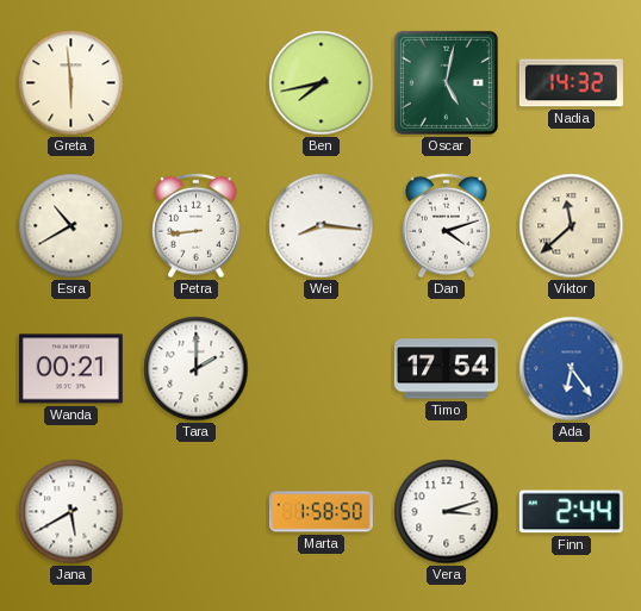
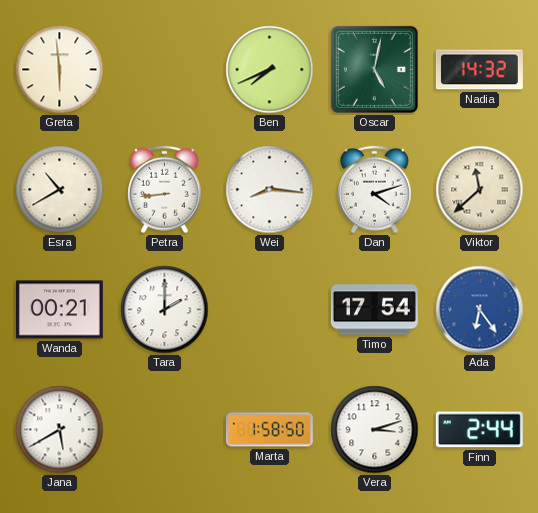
Ben: 7:43 -> 7:41 (270, 70)
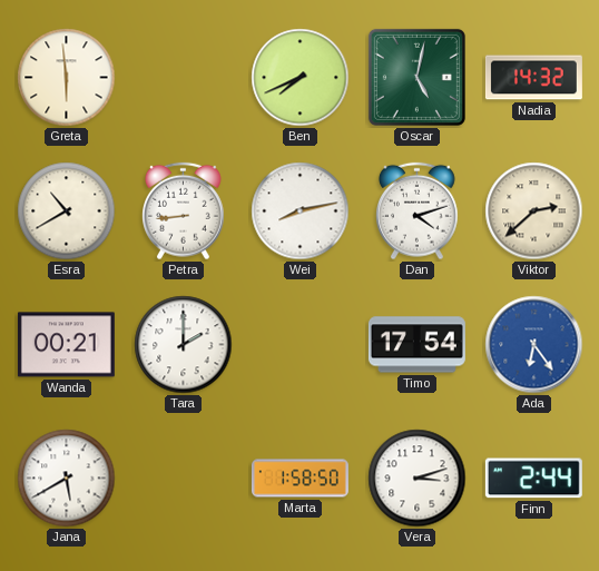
Wei: 8:16 -> 8:13 (301, 211)
Viktor: 11:38 -> 2:38 (534, 211)
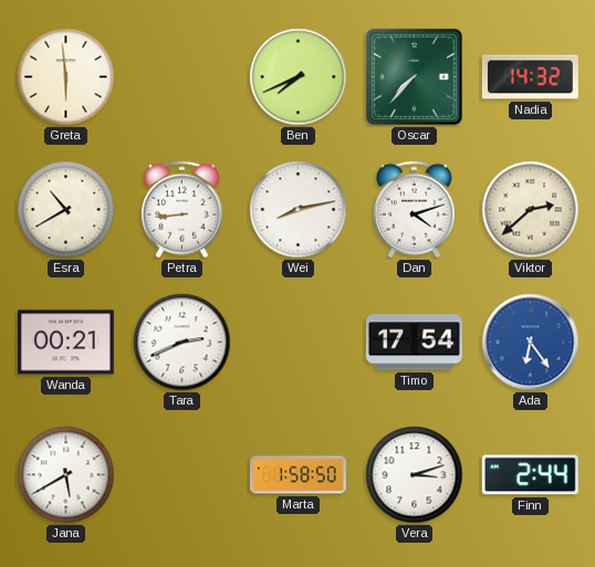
Oscar: 5:02 -> 7:37 (414, 76)
Tara: 2:00 -> 2:41 (182, 343)
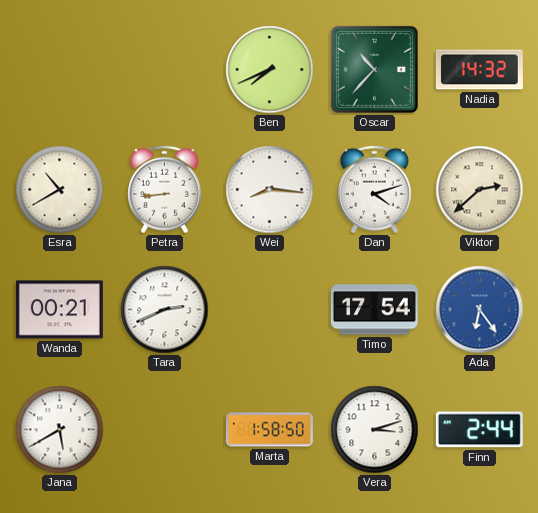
Greta: 5:59 -> none (66, 77)
Oscar: 7:37 -> 10:37 (374, 69)
Wei: 8:13 -> 8:16 (270, 190)
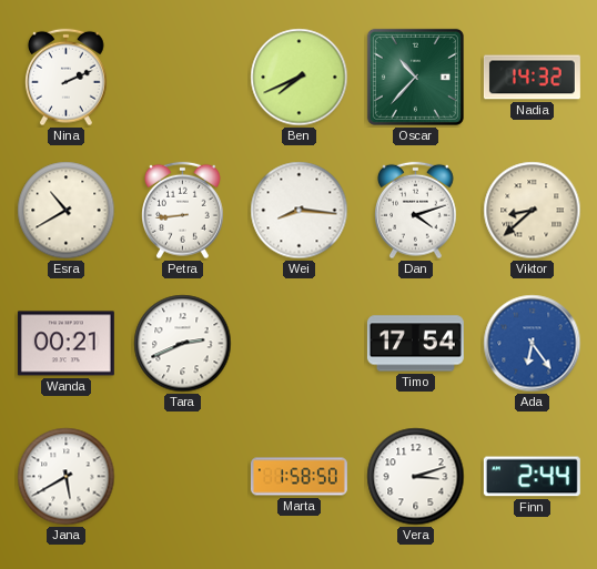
Nina: none -> 2:11 (67, 78)
Viktor: 2:38 -> 8:38 (533, 211)
